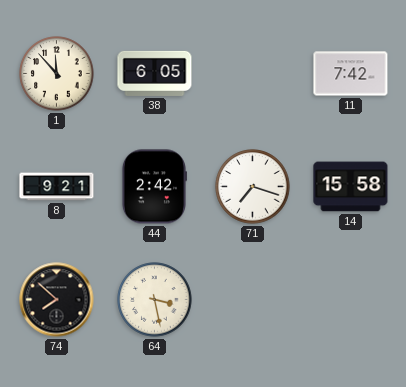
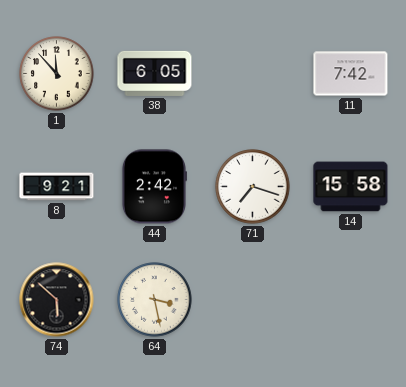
74: 7:52 -> 5:52 (57, 300)
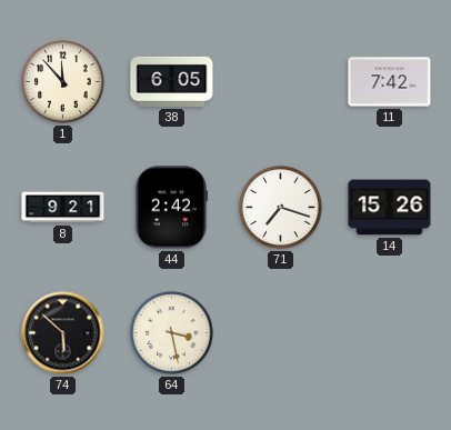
14: 15:58 -> 15:26 (390, 208)
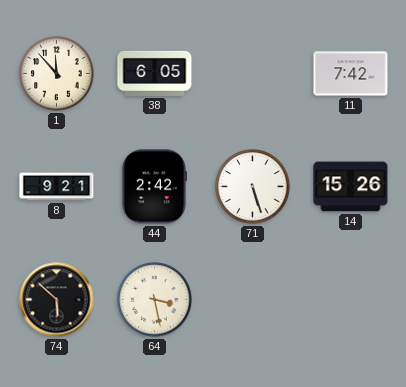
71: 7:18 -> 5:27 (253, 187)
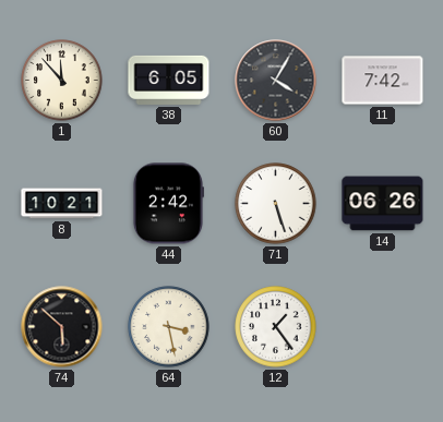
60: none -> 4:05 (276, 81)
8: 9:21 -> 10:21 (62, 204)
14: 15:26 -> 06:26 (383, 204)
12: none -> 1:24 (276, 327)
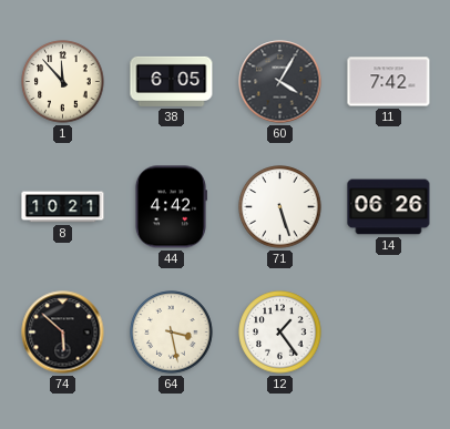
44: 2:42 -> 4:42 (171, 207)
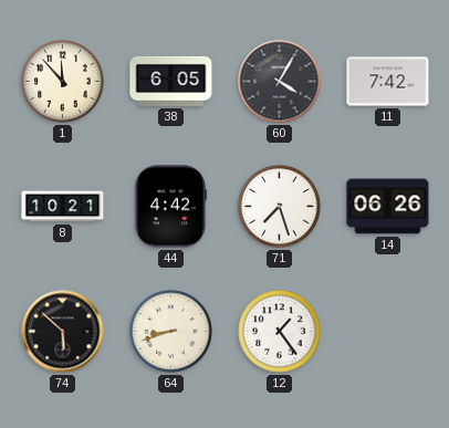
71: 5:27 -> 7:27 (280, 207)
64: 3:28 -> 8:42 (171, 332)
